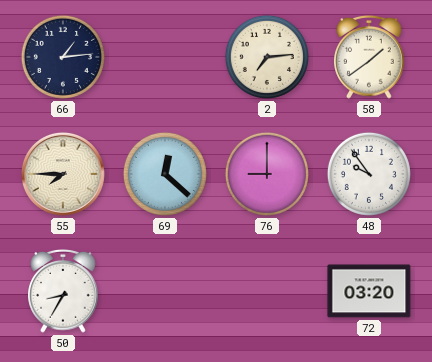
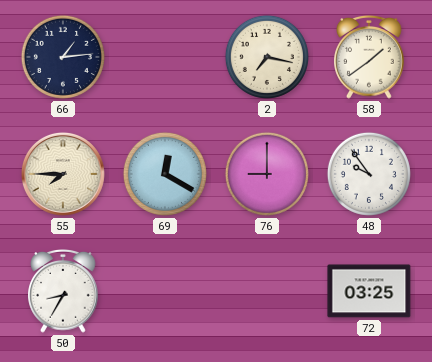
2: 7:14 -> 7:17 (267, 57)
69: 12:22 -> 12:20 (165, 174)
72: 03:20 -> 03:25 (369, 291)
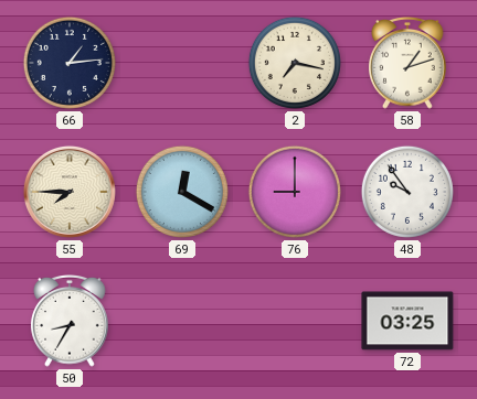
58: 1:39 -> 1:12 (407, 64)
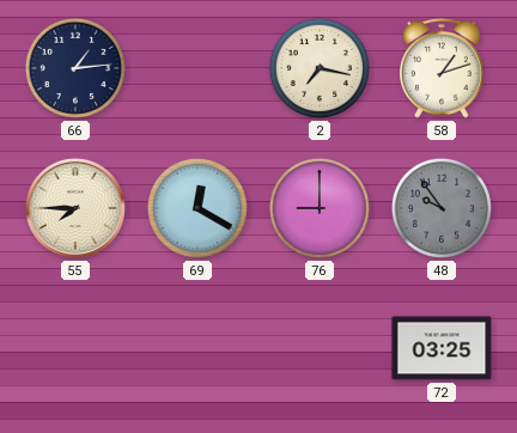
48 dial: white -> grey (442, 208)
50: 8:35 -> none (70, 322)
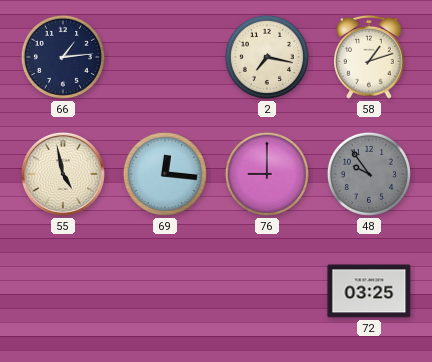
55: 7:45 -> 4:58 (63, 174)
69: 12:20 -> 12:16 (165, 174)
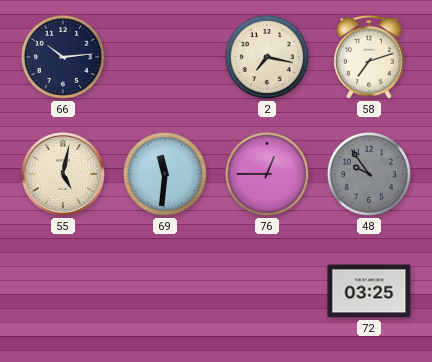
66: 1:14 -> 10:14 (63, 57)
58: 1:12 -> 7:12 (369, 58)
55: 4:58 -> 5:02 (63, 174)
69: 12:16 -> 11:31 (165, 174)
76: 9:00 -> 12:45 (267, 174)
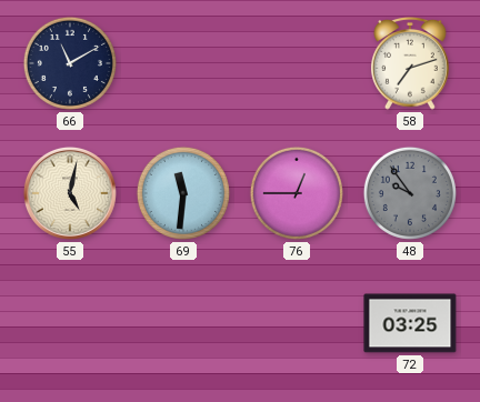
66: 10:14 -> 11:10 (70, 63)
2: 7:17 -> none (267, 57)
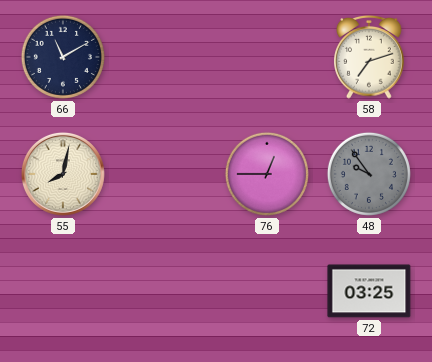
55: 5:02 -> 8:02 (63, 174)
69: 11:31 -> none (183, 193)
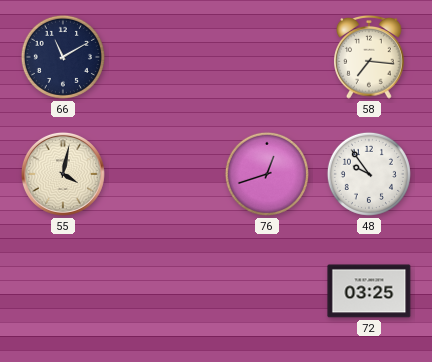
58: 7:12 -> 7:16 (369, 58)
55: 8:02 -> 4:02 (63, 174)
76: 12:45 -> 12:42 (267, 174)
48 dial: grey -> white (369, 174)
